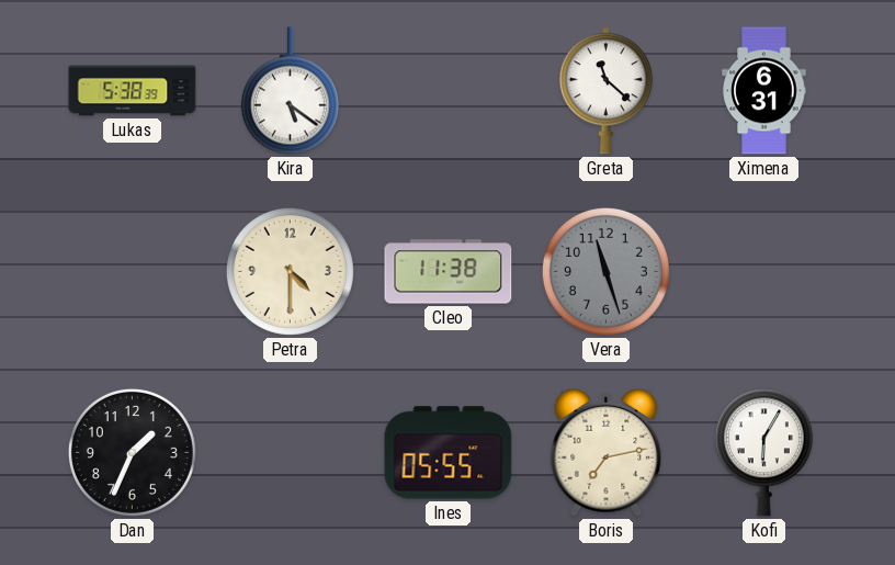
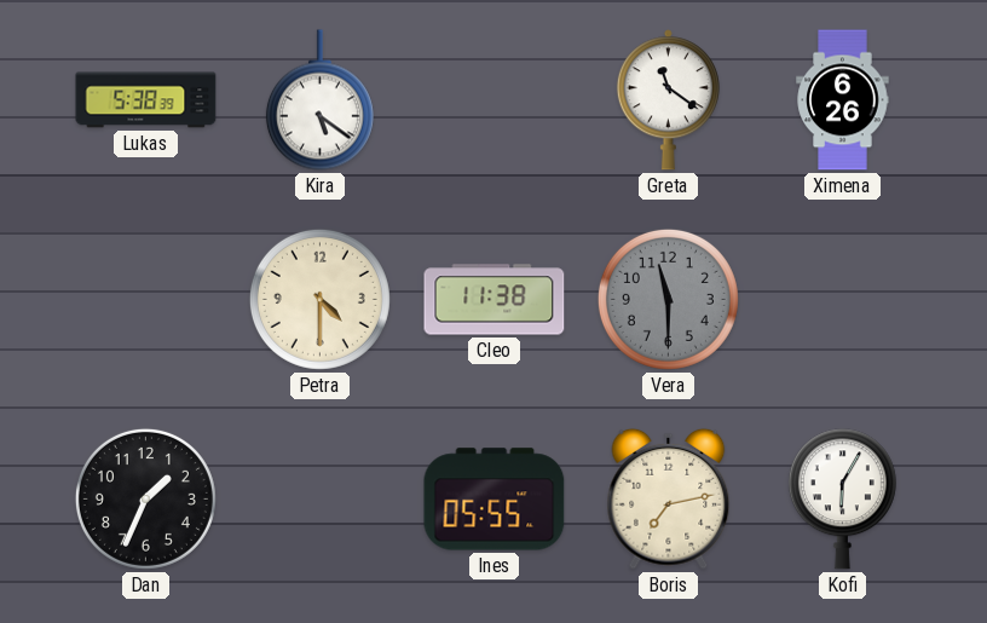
Greta: 11:22 -> 11:21 (668, 100)
Ximena: 6:31 -> 6:26 (843, 100)
Vera: 11:27 -> 11:30 (668, 299)
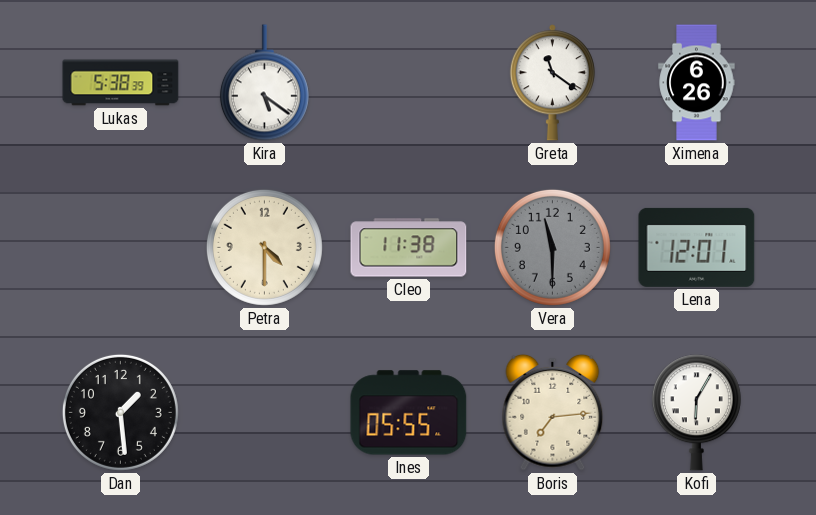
Lena: none -> 12:01 (697, 247)
Dan: 1:34 -> 1:29 (120, 412)
Boris: 7:13 -> 7:14 (553, 412)
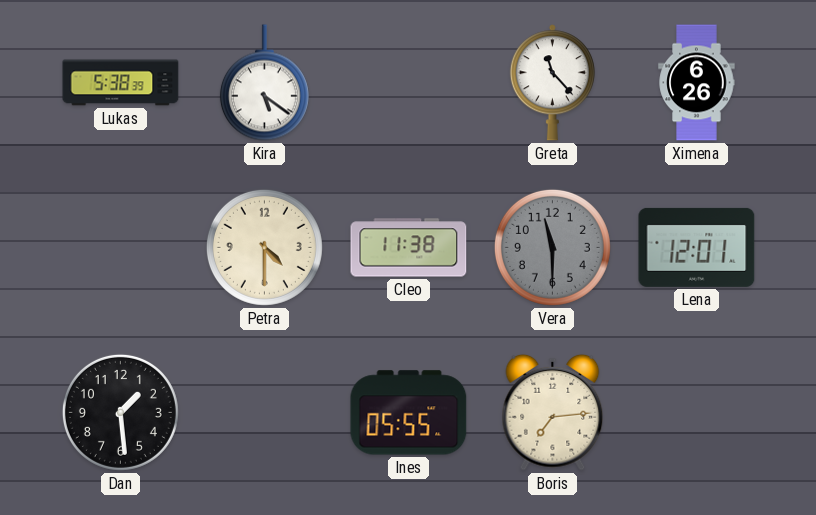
Greta: 11:21 -> 11:23 (552, 83)
Kofi: 6:05 -> none (696, 413)
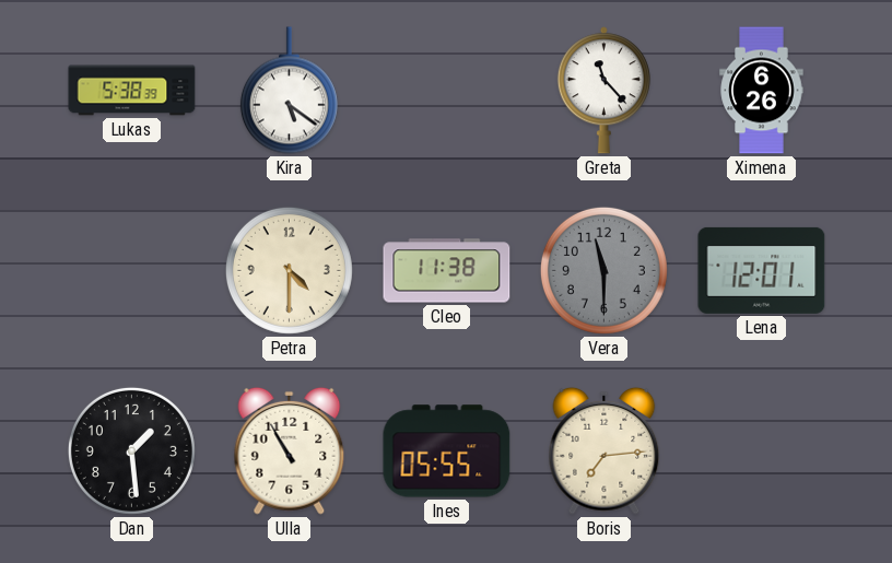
Ulla: none -> 10:55 (290, 450)
